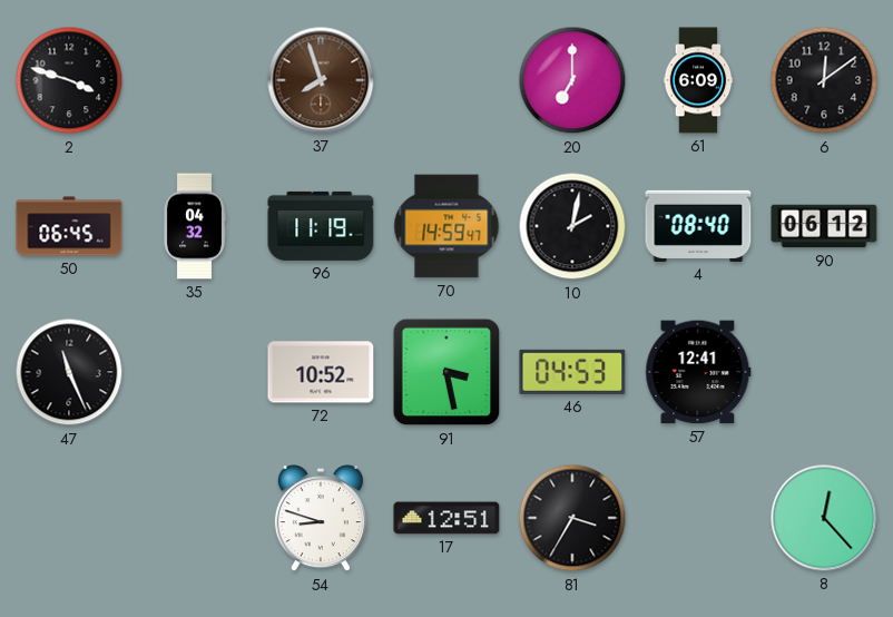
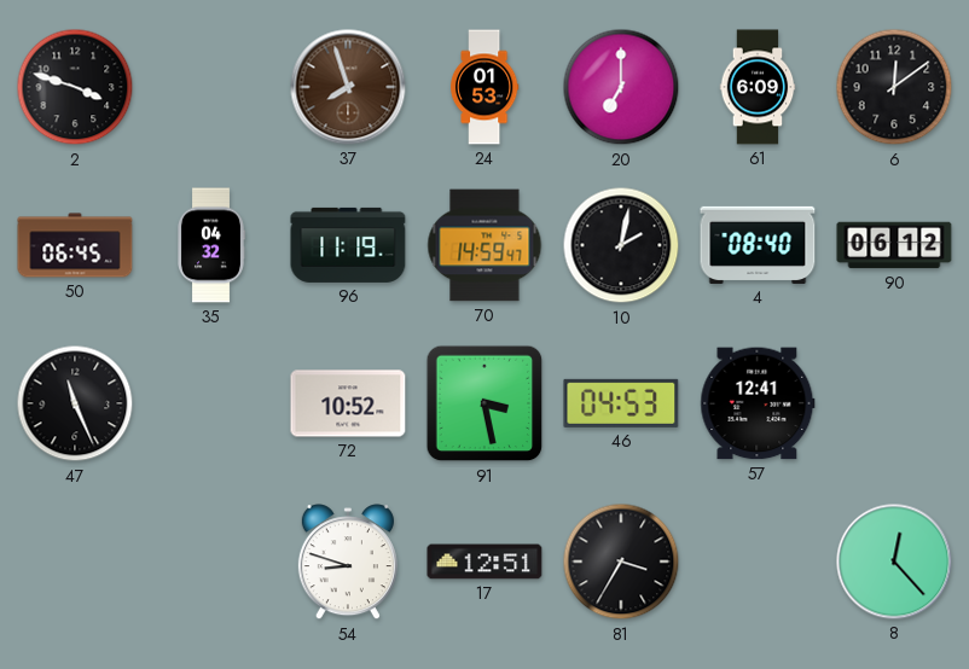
24: none -> 01:53 (485, 87)
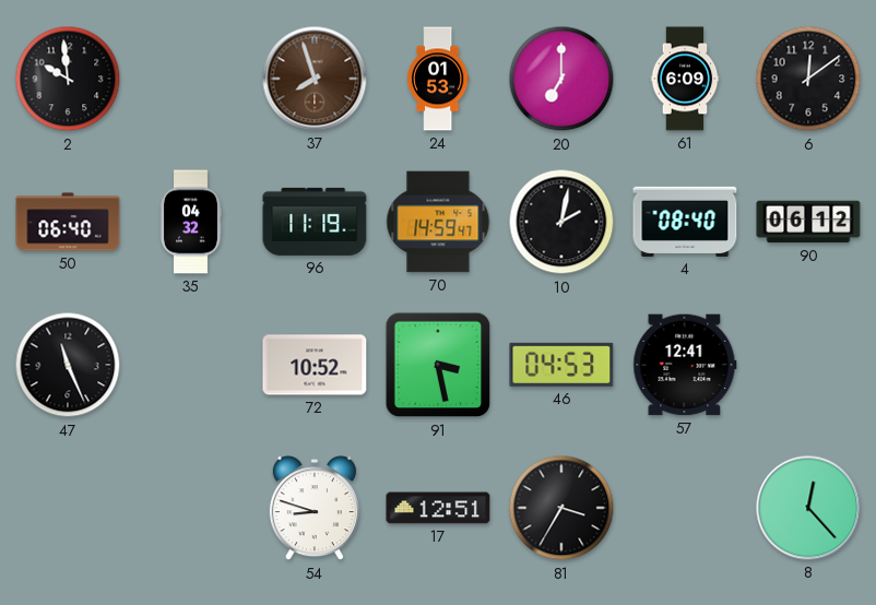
2: 3:48 -> 9:59 (68, 79)
50: 06:45 -> 06:40 (68, 222)
